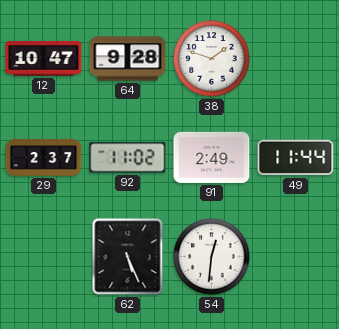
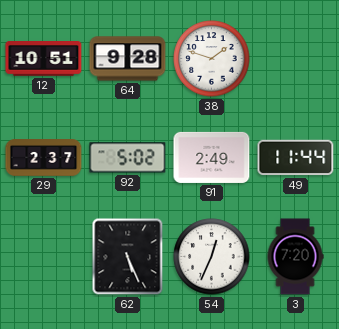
12: 10:47 -> 10:51 (44, 59)
92: 11:02 -> 5:02 (128, 158)
54: 12:31 -> 12:34 (212, 257)
3: none -> 7:20 (295, 257)
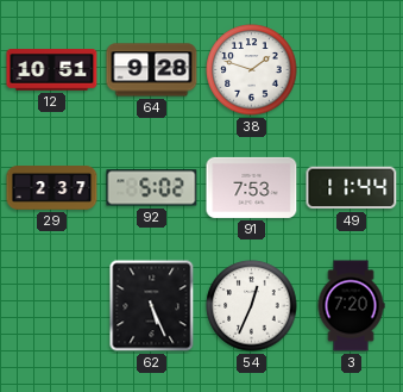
91: 2:49 -> 7:53 (252, 187)
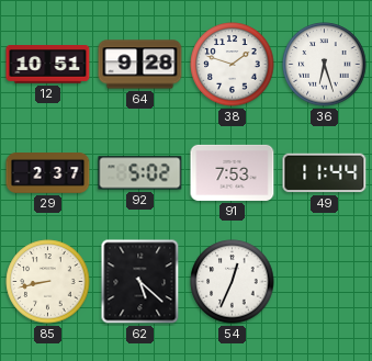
36: none -> 6:27 (325, 65)
85: none -> 8:43 (48, 282)
62: 5:26 -> 5:22 (140, 282)
3: 7:20 -> none (351, 306)
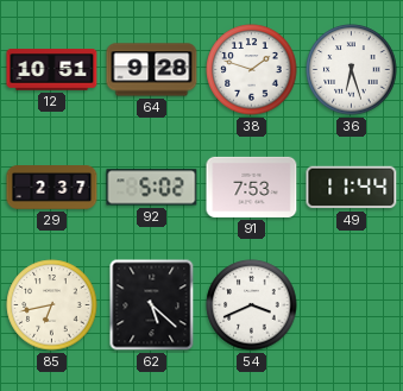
85: 8:43 -> 6:43 (52, 305)
54: 12:34 -> 3:41 (252, 305)
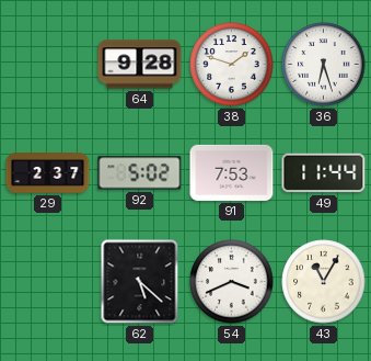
12: 10:51 -> none (52, 70)
85: 6:43 -> none (52, 305)
43: none -> 11:05 (324, 282)
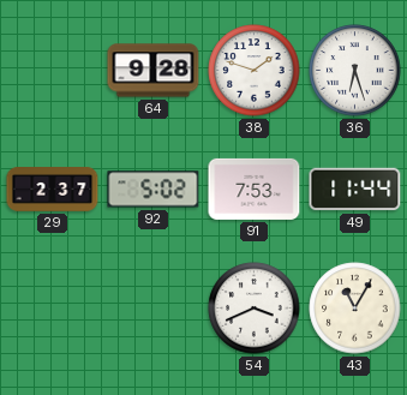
62: 5:22 -> none (140, 282)
